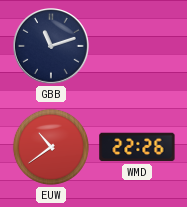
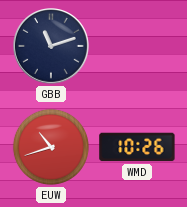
EUW: 10:39 -> 10:42 (51, 147)
WMD: 22:26 -> 10:26 (137, 147)
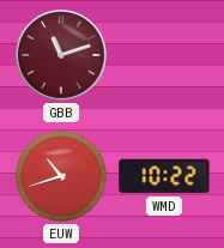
GBB dial: navy -> burgundy (62, 56)
WMD: 10:26 -> 10:22 (164, 176)
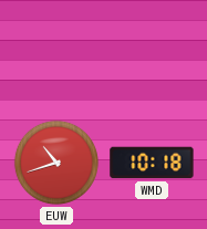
GBB: 11:12 -> none (62, 56)
WMD: 10:22 -> 10:18 (152, 163)
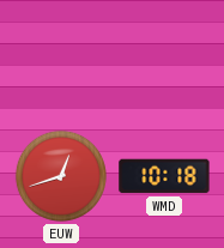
EUW: 10:42 -> 12:42 (61, 176)
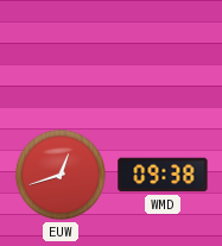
WMD: 10:18 -> 09:38 (163, 175)
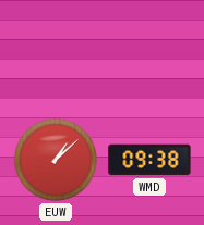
EUW: 12:42 -> 1:08 (56, 160)
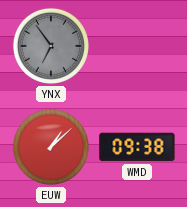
YNX: none -> 6:54 (51, 46)
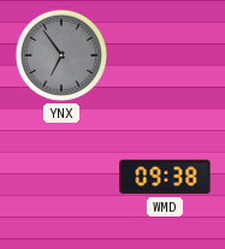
EUW: 1:08 -> none (51, 147)
